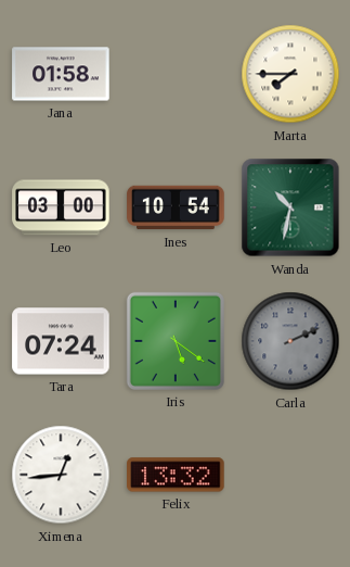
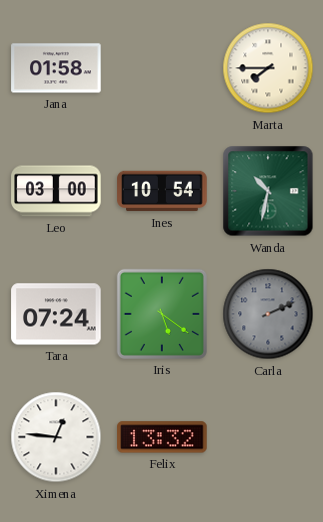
Ximena: 12:44 -> 12:46 (56, 437)
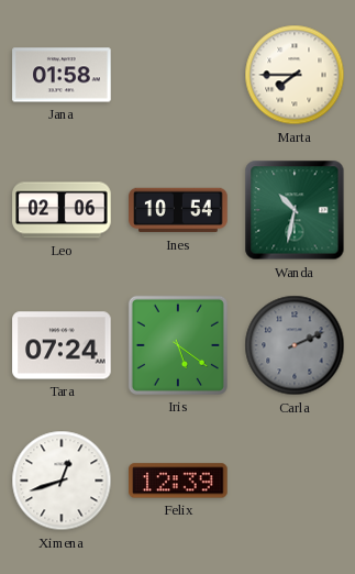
Leo: 03:00 -> 02:06 (62, 210)
Ximena: 12:46 -> 12:42 (62, 481)
Felix: 13:32 -> 12:39 (178, 481)
